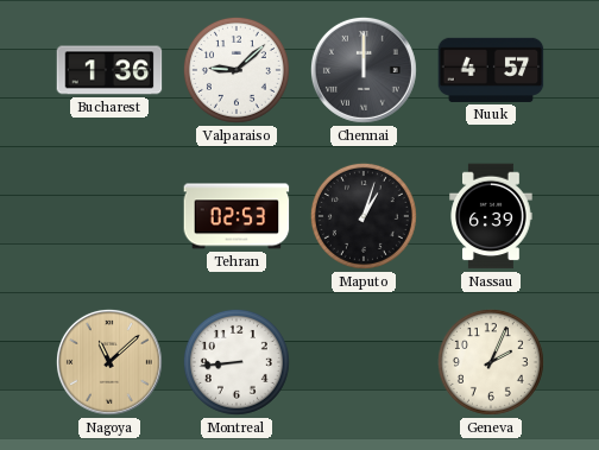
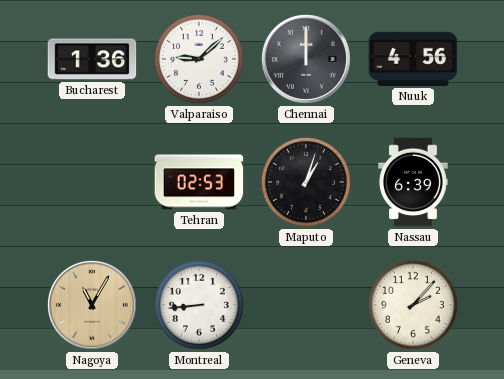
Nuuk: 4:57 -> 4:56 (413, 59)
Nagoya: 11:08 -> 11:05 (92, 305)
Geneva: 2:04 -> 2:07 (413, 305)
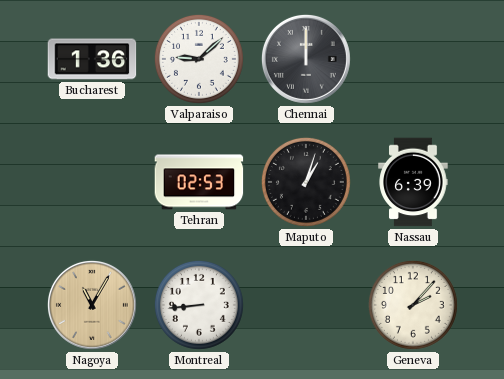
Nuuk: 4:56 -> none (413, 59)
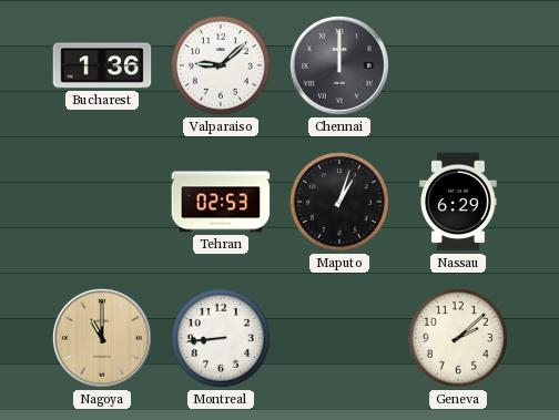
Nassau: 6:39 -> 6:29 (458, 202)
Nagoya: 11:05 -> 11:00 (102, 338)
Geneva: 2:07 -> 2:08 (458, 338)
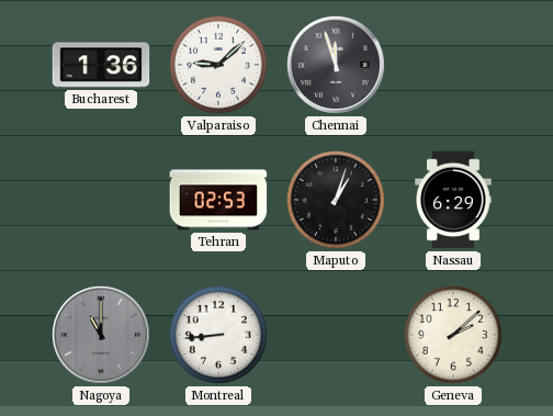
Chennai: 12:00 -> 11:57 (336, 65)
Nagoya dial: champagne -> grey (101, 335)
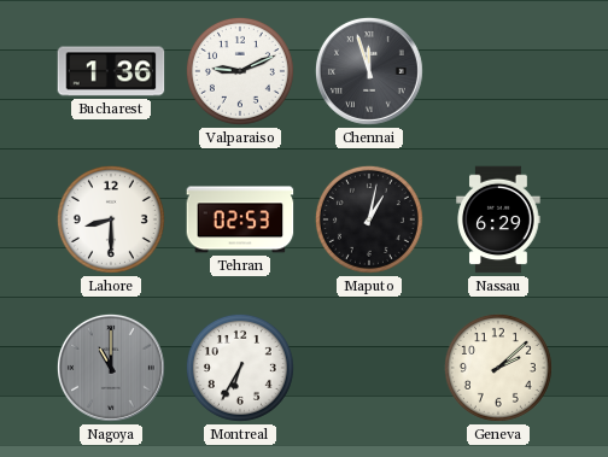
Valparaiso: 9:08 -> 9:11 (240, 71)
Lahore: none -> 8:30 (111, 219)
Maputo: 1:03 -> 1:02 (369, 219)
Montreal: 8:44 -> 6:35 (240, 368)
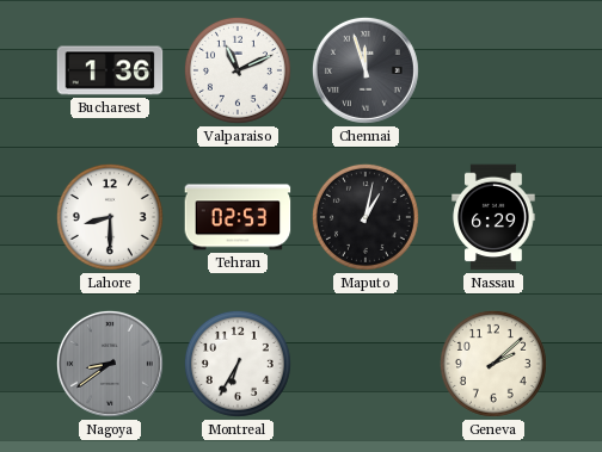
Valparaiso: 9:11 -> 11:11 (238, 70)
Nagoya: 11:00 -> 8:39 (110, 364)
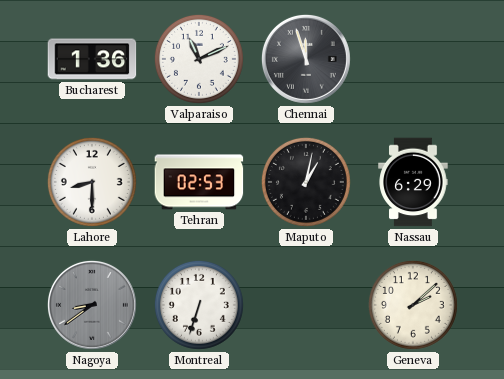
Montreal: 6:35 -> 6:33 (199, 305)
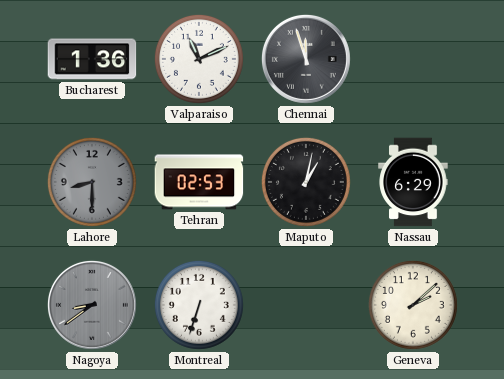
Lahore dial: white -> grey (92, 182)
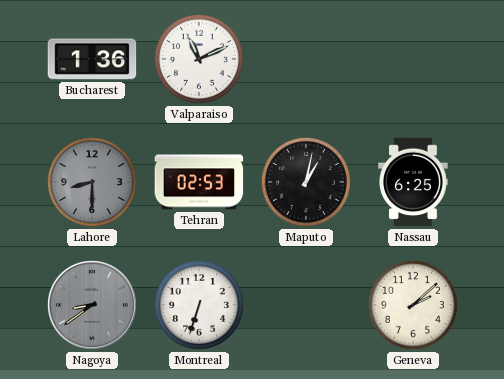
Chennai: 11:57 -> none (306, 59)
Nassau: 6:29 -> 6:25 (413, 182)
